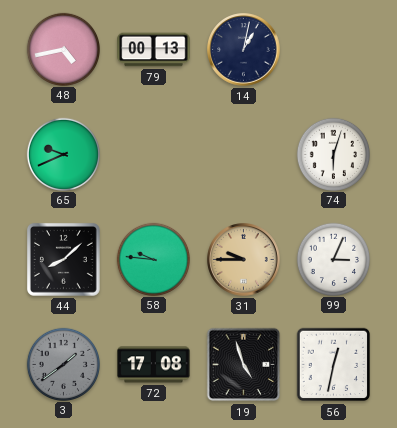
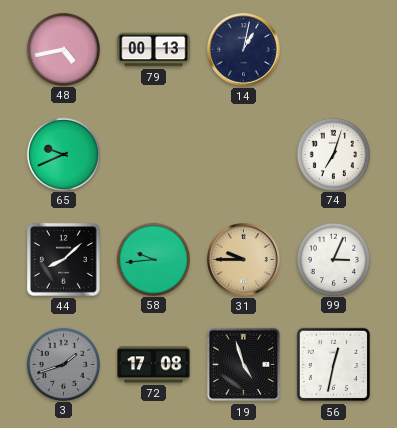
74: 6:03 -> 7:03 (333, 154)
58: 9:46 -> 9:44 (153, 259)
3: 1:39 -> 1:42 (63, 364)
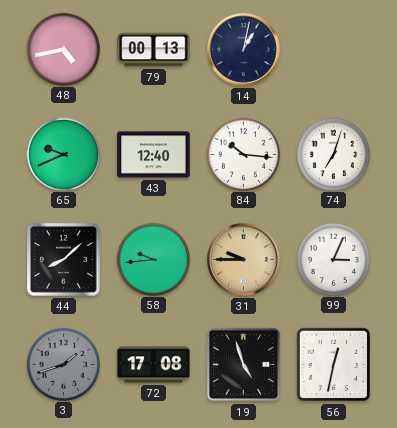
43: none -> 12:40 (154, 155)
84: none -> 10:16 (243, 154)
